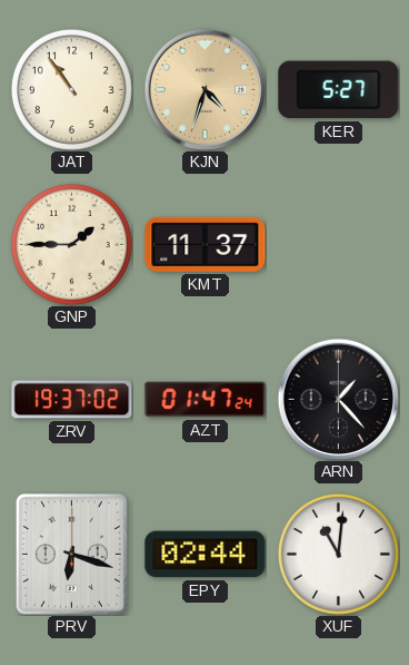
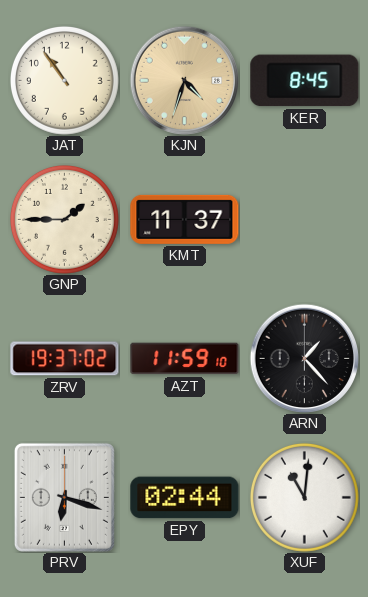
KER: 5:27 -> 8:45 (305, 81)
AZT: 01:47 -> 11:59 (185, 359)
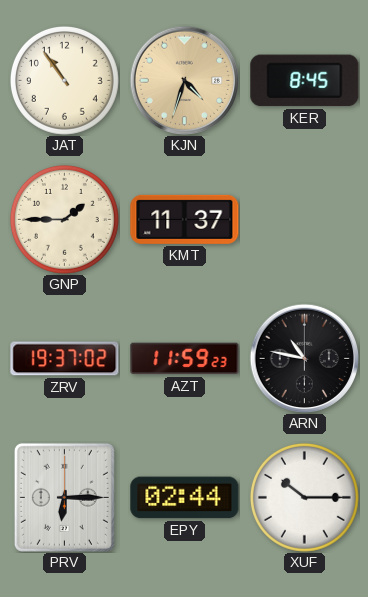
AZT: 11:59:10 -> 11:59:23 (185, 359)
ARN: 1:23 -> 10:47 (304, 358)
PRV: 6:18 -> 6:15 (64, 497)
XUF: 11:01 -> 10:15 (304, 497)
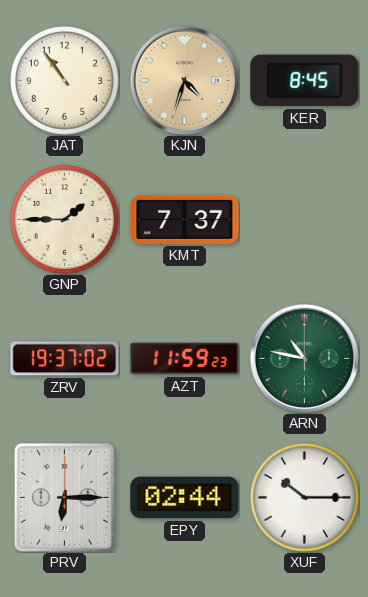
KMT: 11:37 -> 7:37 (185, 219)
ARN dial: black -> green (304, 358)
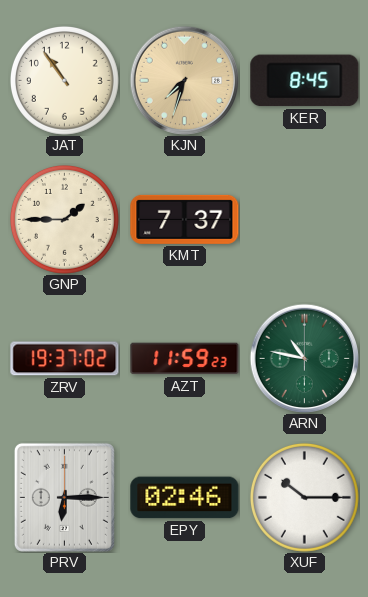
KJN: 4:33 -> 7:33 (184, 80)
EPY: 02:44 -> 02:46 (185, 498)
